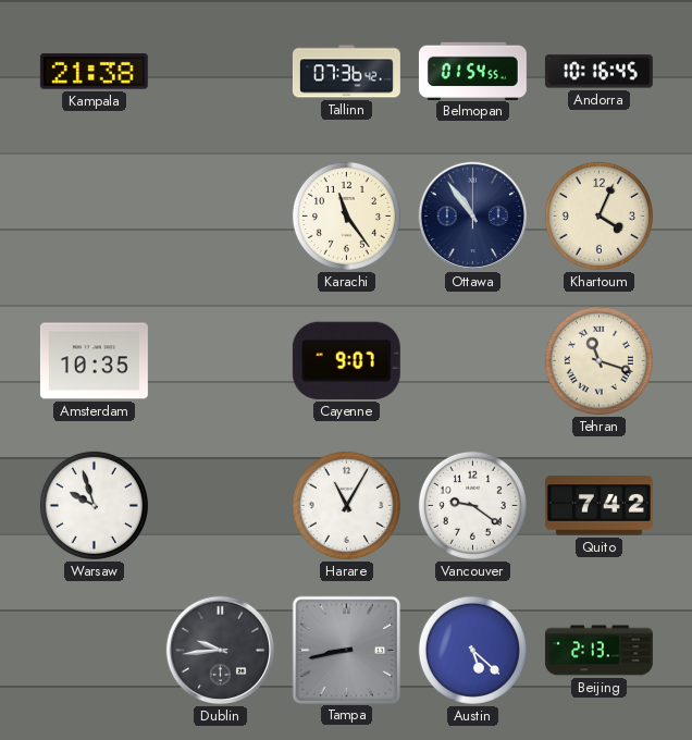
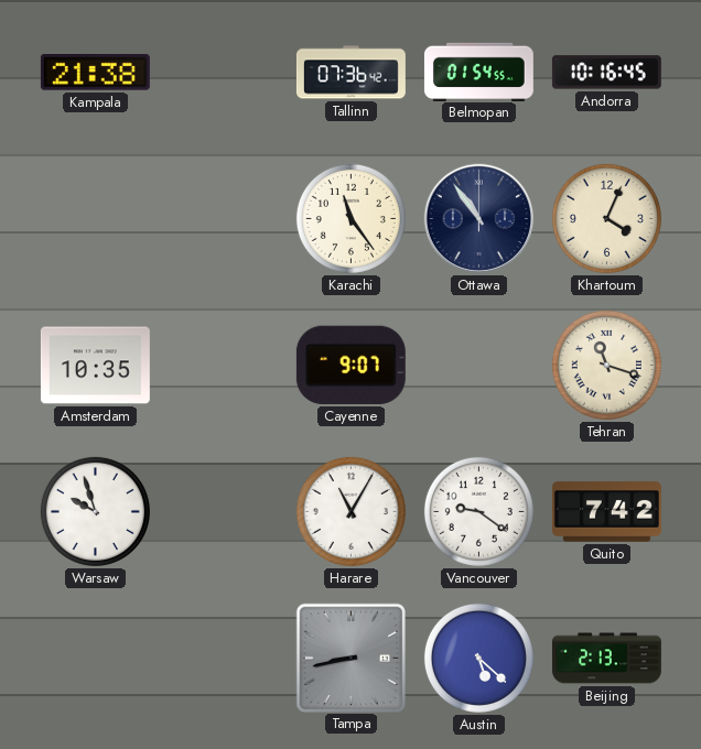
Dublin: 9:44 -> none (221, 651)
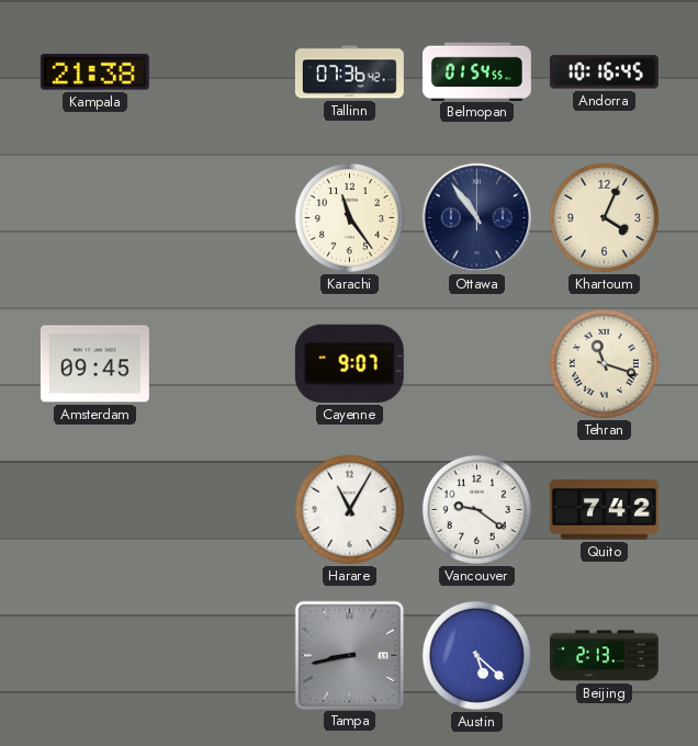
Amsterdam: 10:35 -> 09:45 (94, 364)
Warsaw: 9:57 -> none (95, 511)
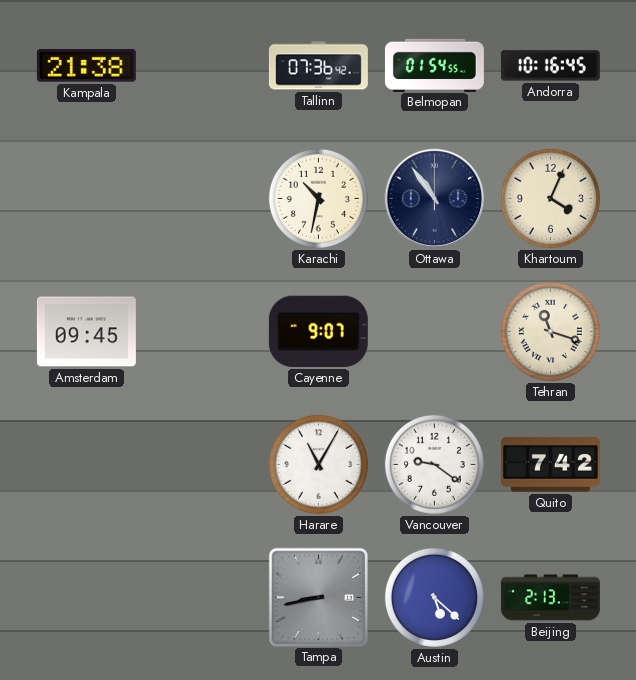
Karachi: 11:24 -> 10:32 (318, 198)
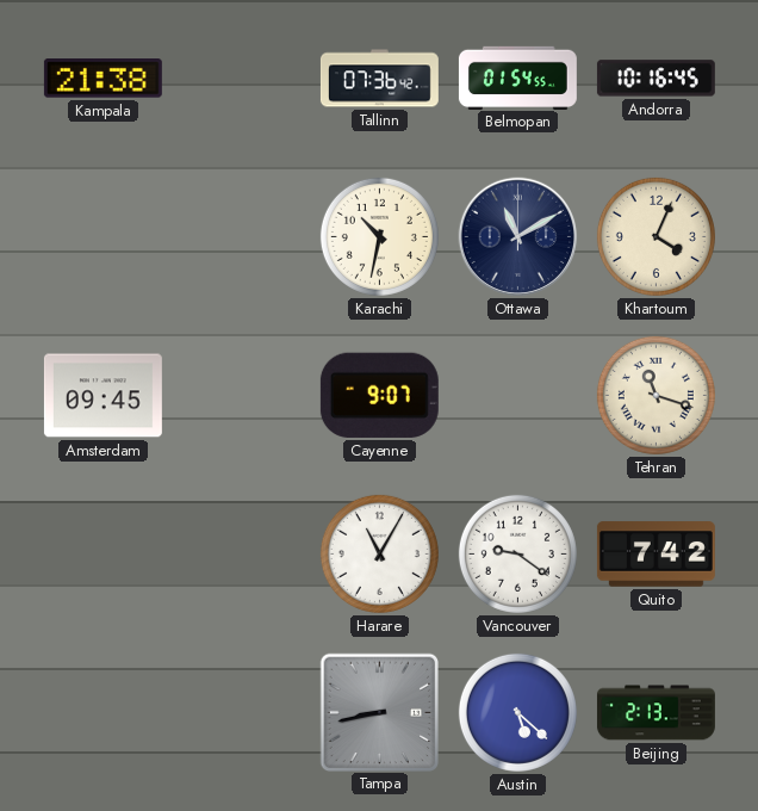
Ottawa: 10:54 -> 11:10 (518, 237)
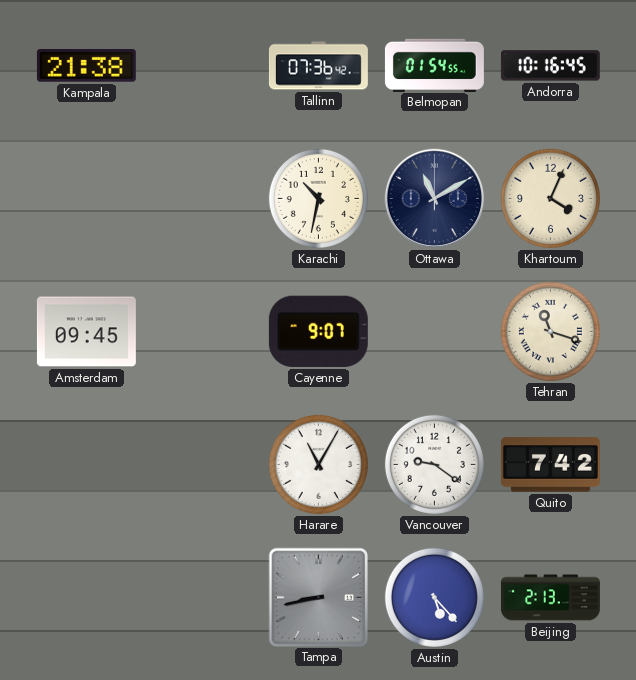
Austin: 5:22 -> 5:23 (434, 597)
